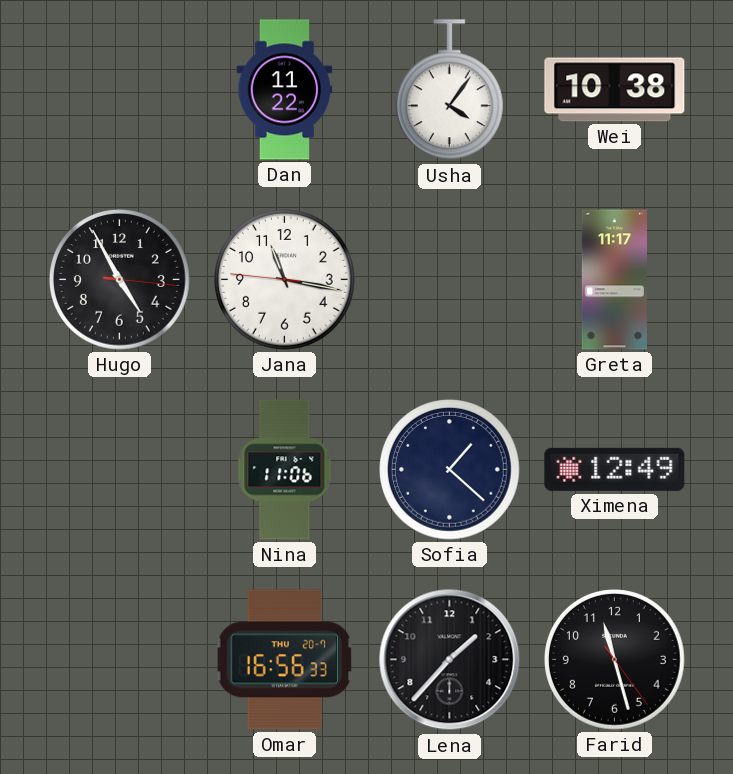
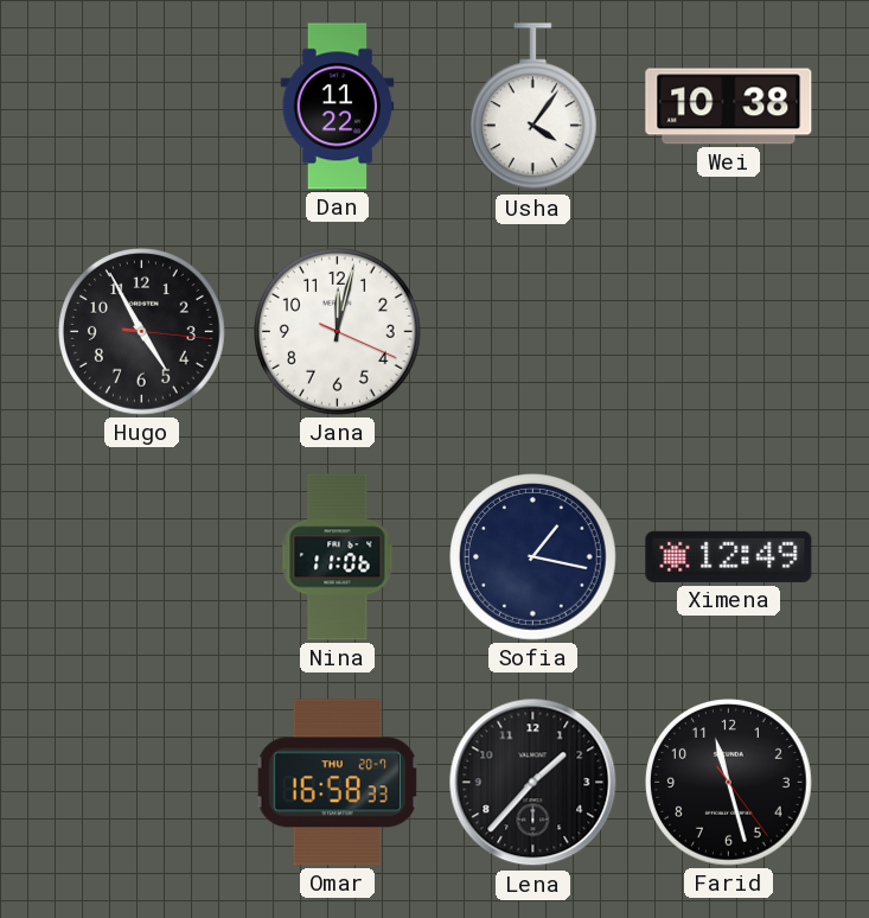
Jana: 11:16 -> 12:02 (338, 332)
Greta: 11:17 -> none (614, 280)
Sofia: 1:22 -> 1:17 (533, 557)
Omar: 16:56 -> 16:58 (337, 783)
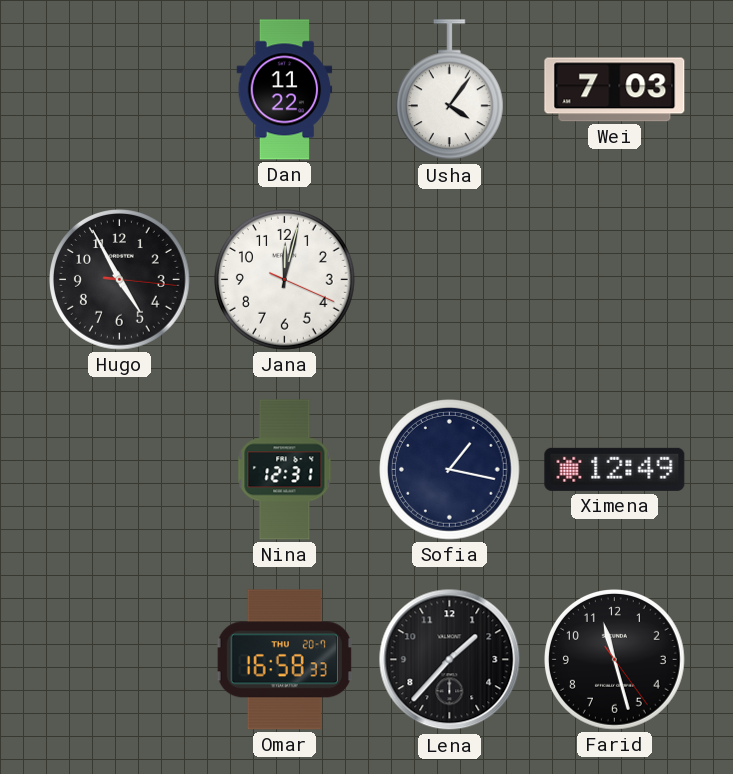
Wei: 10:38 -> 7:03 (615, 90)
Nina: 11:06 -> 12:31 (285, 470)
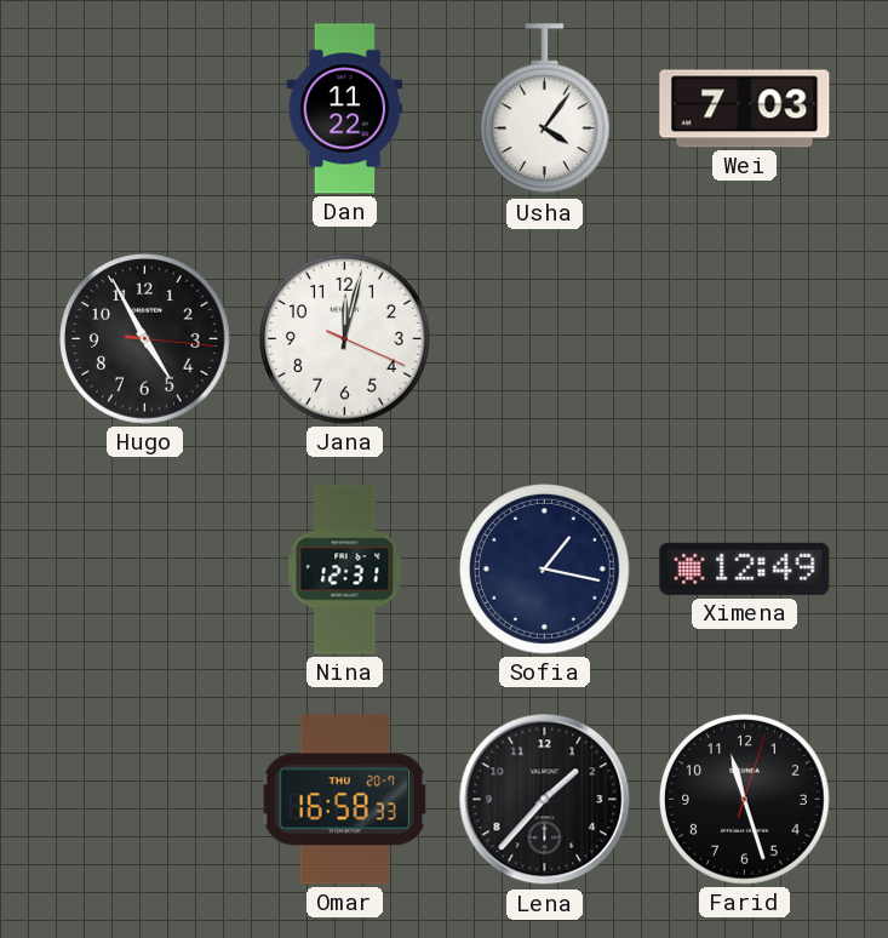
Farid: 11:27:24 -> 11:27:03 (745, 800)
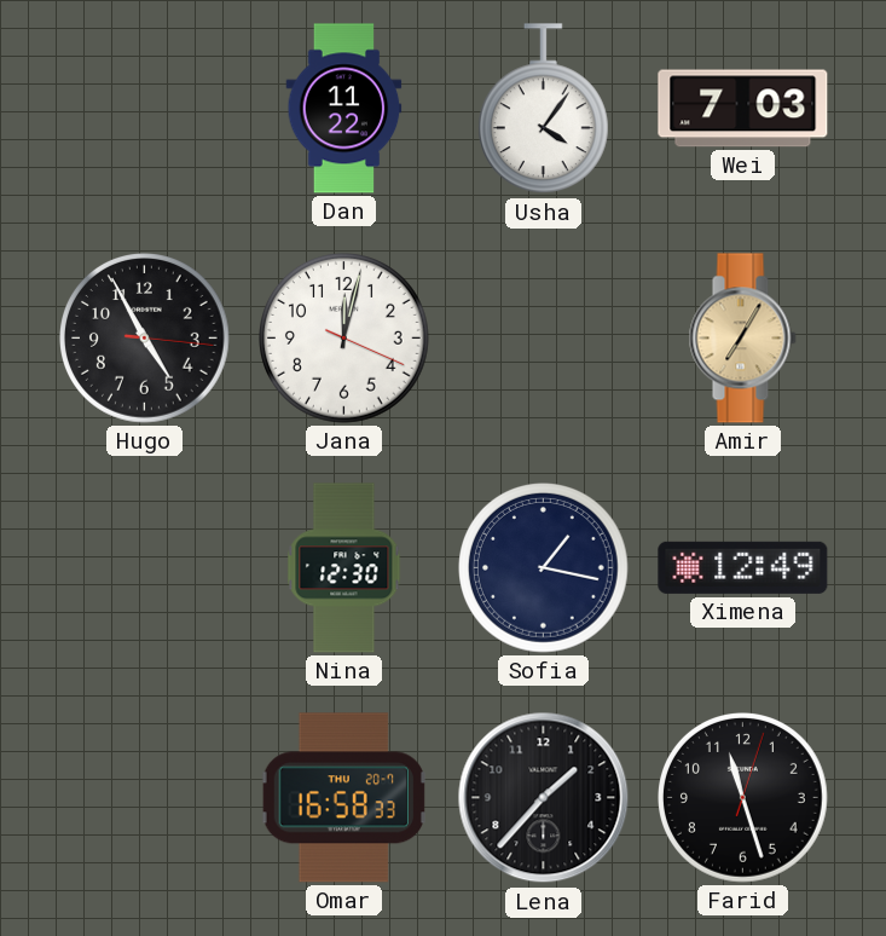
Amir: none -> 7:05 (742, 339)
Nina: 12:31 -> 12:30 (344, 568)
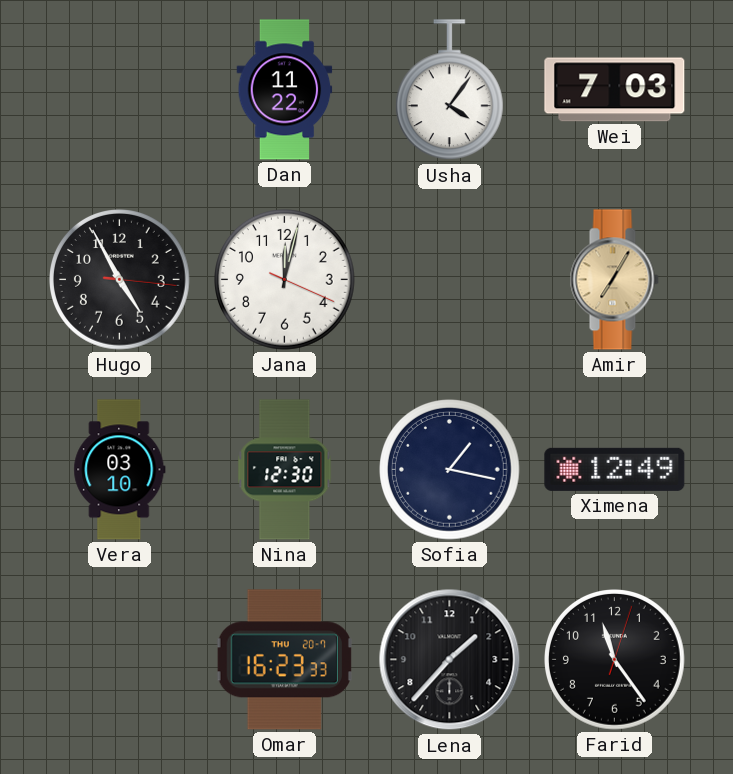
Vera: none -> 03:10 (120, 470)
Omar: 16:58 -> 16:23 (284, 660)
Farid: 11:27 -> 11:24 (615, 660)
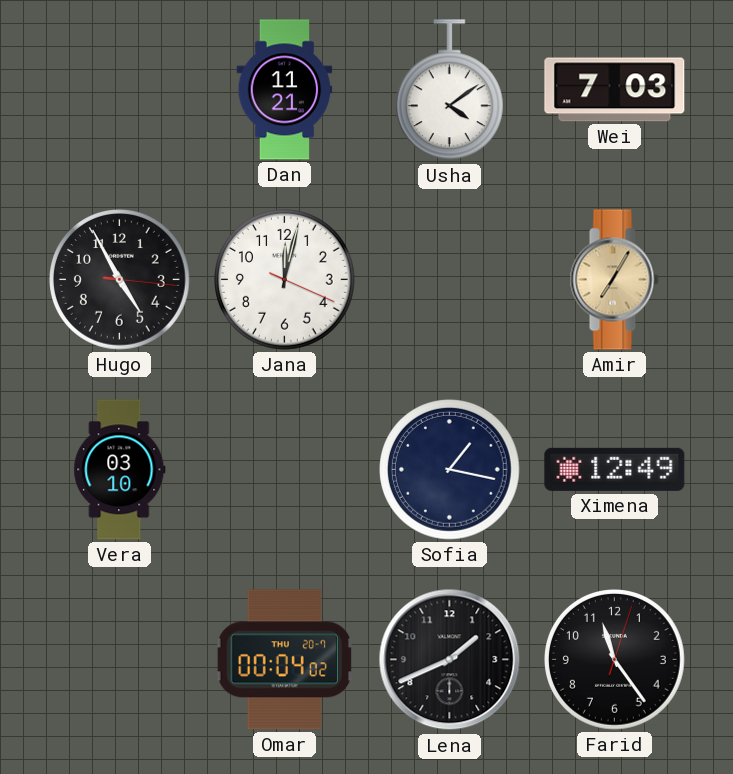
Dan: 11:22 -> 11:21 (285, 90)
Usha: 4:06 -> 4:09 (449, 90)
Nina: 12:30 -> none (285, 470)
Omar: 16:23 -> 00:04 (284, 660)
Lena: 1:37 -> 1:41 (450, 660)
